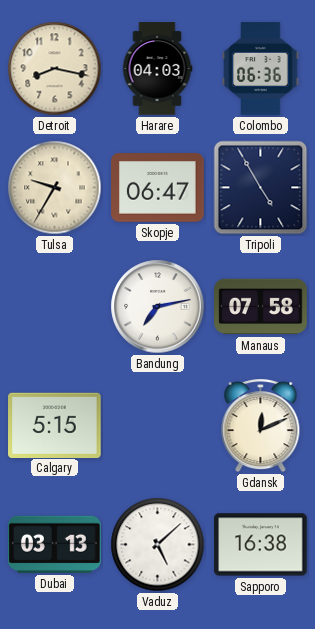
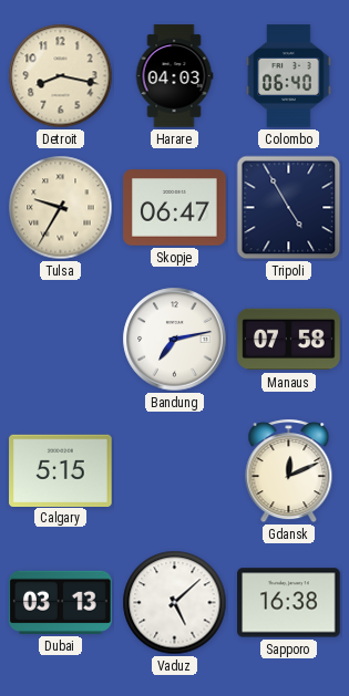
Colombo: 06:36 -> 06:40 (289, 76)
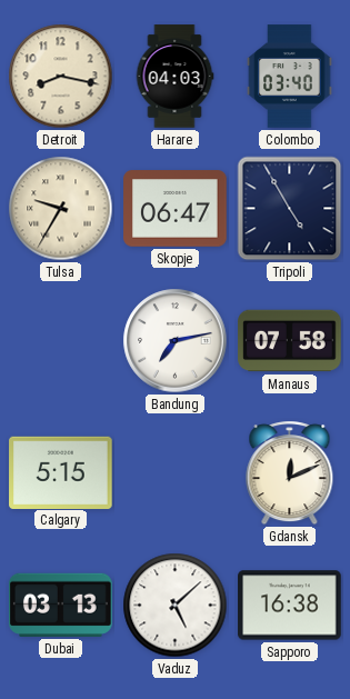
Colombo: 06:40 -> 03:40 (290, 77)
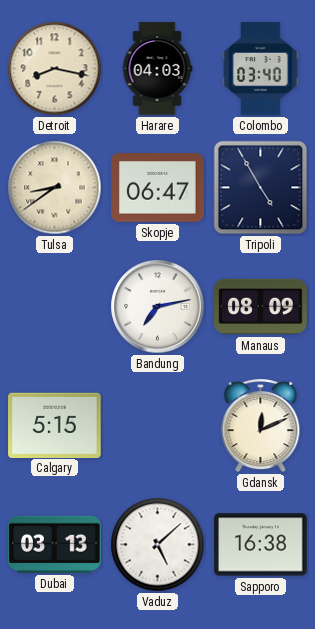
Tulsa: 9:35 -> 8:39 (55, 188)
Manaus: 07:58 -> 08:09 (261, 307)
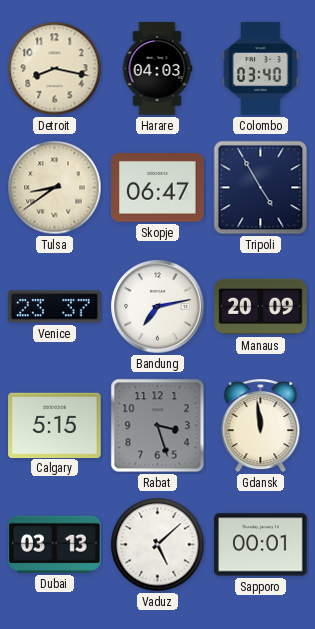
Venice: none -> 23:37 (55, 307)
Manaus: 08:09 -> 20:09 (261, 307)
Rabat: none -> 3:27 (158, 426)
Gdansk: 12:11 -> 11:59 (261, 426)
Sapporo: 16:38 -> 00:01 (261, 545)
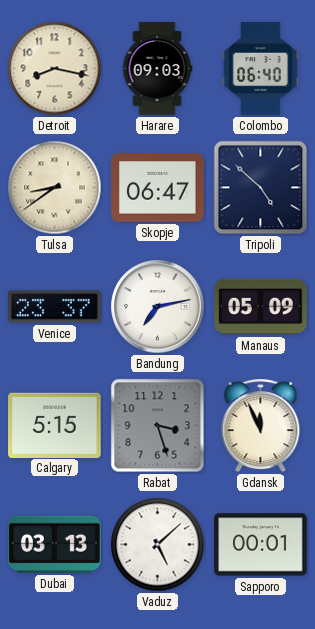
Harare: 04:03 -> 09:03 (157, 69)
Colombo: 03:40 -> 06:40 (261, 69)
Tripoli: 4:55 -> 4:52 (261, 188)
Manaus: 20:09 -> 05:09 (261, 307)
Gdansk: 11:59 -> 11:56 (261, 426)
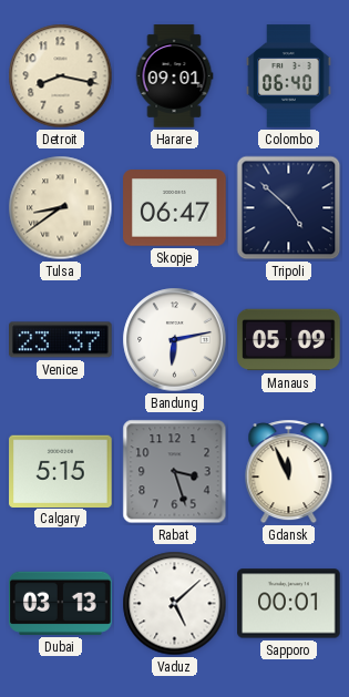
Harare: 09:03 -> 09:01 (174, 76)
Bandung: 7:13 -> 6:13 (175, 340)
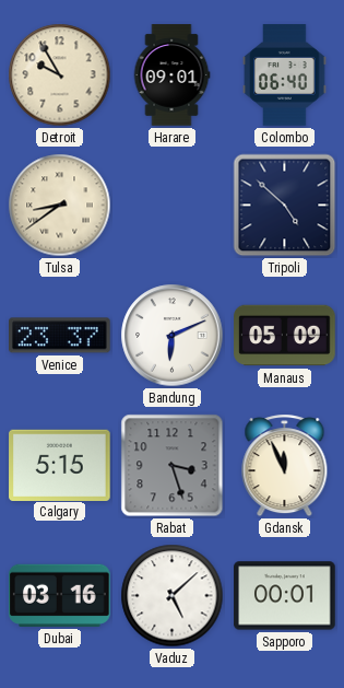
Detroit: 8:17 -> 9:55 (60, 75)
Skopje: 06:47 -> none (175, 208)
Bandung: 6:13 -> 6:11 (173, 336)
Dubai: 03:13 -> 03:16 (60, 595)
